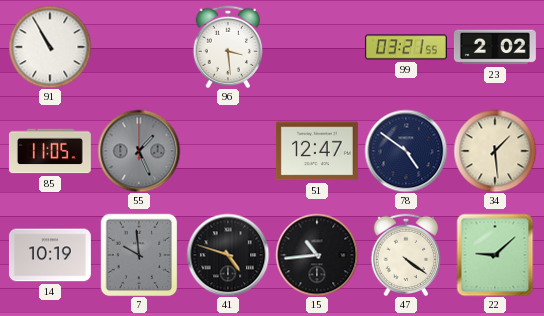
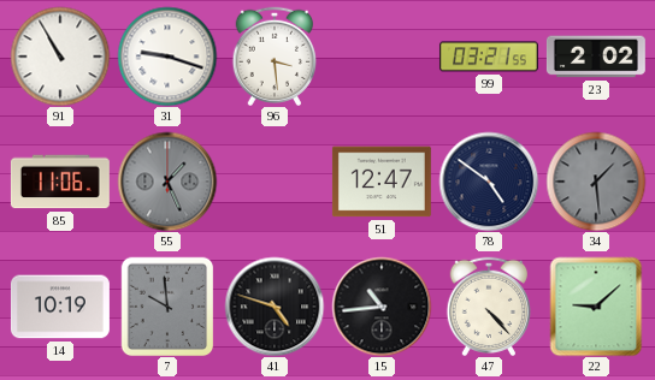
31: none -> 9:18 (167, 57)
85: 11:05 -> 11:06 (60, 182)
34 dial: cream -> grey (596, 182)
47: 4:21 -> 4:23 (488, 305)
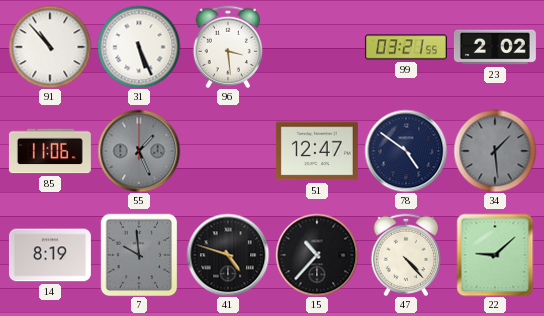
91: 10:55 -> 10:53 (50, 47)
31: 9:18 -> 5:26 (139, 47)
14: 10:19 -> 8:19 (50, 255)
15: 10:44 -> 10:37 (317, 255)
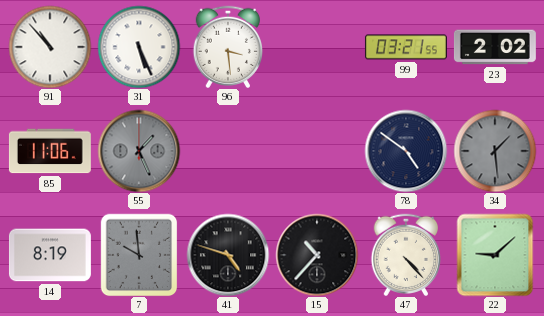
51: 12:47 -> none (317, 151)
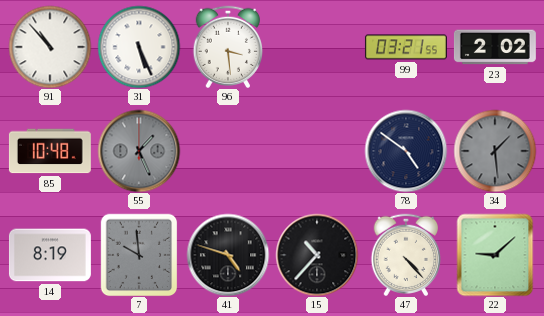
85: 11:06 -> 10:48 (50, 151)
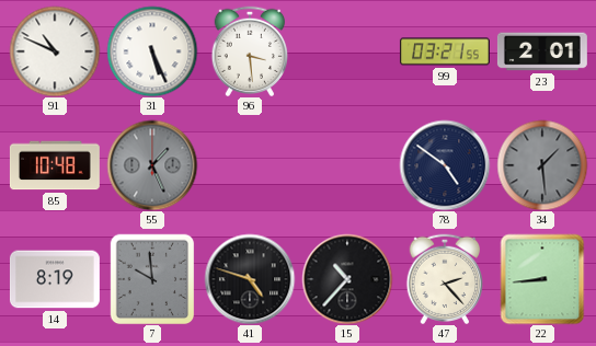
91: 10:53 -> 10:49 (55, 51)
23: 2:02 -> 2:01 (542, 51)
47: 4:23 -> 2:23 (444, 278)
22: 9:08 -> 8:44 (542, 279)
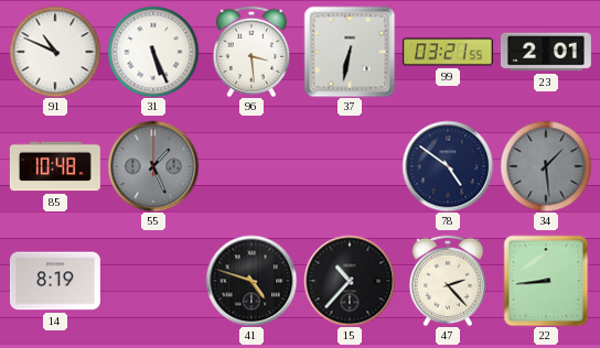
37: none -> 6:32 (350, 52)
7: 9:59 -> none (152, 279)
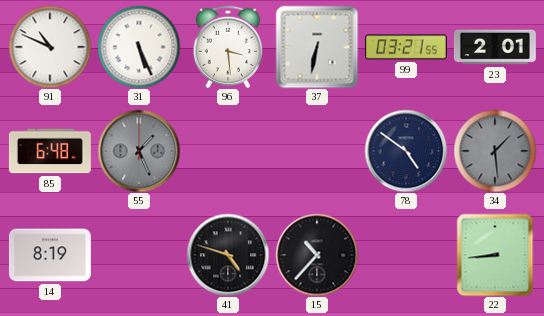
85: 10:48 -> 6:48 (50, 151)
47: 2:23 -> none (447, 280)
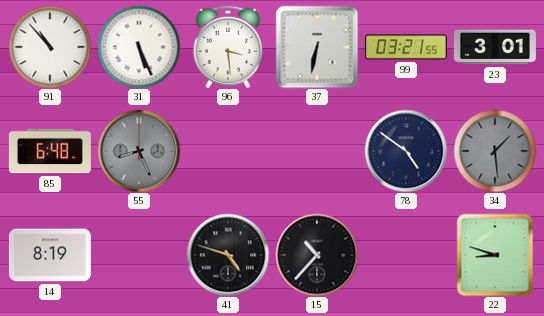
91: 10:49 -> 10:53 (50, 47)
23: 2:01 -> 3:01 (495, 47)
55: 1:26 -> 8:26 (139, 151)
22: 8:44 -> 8:48 (495, 255)
